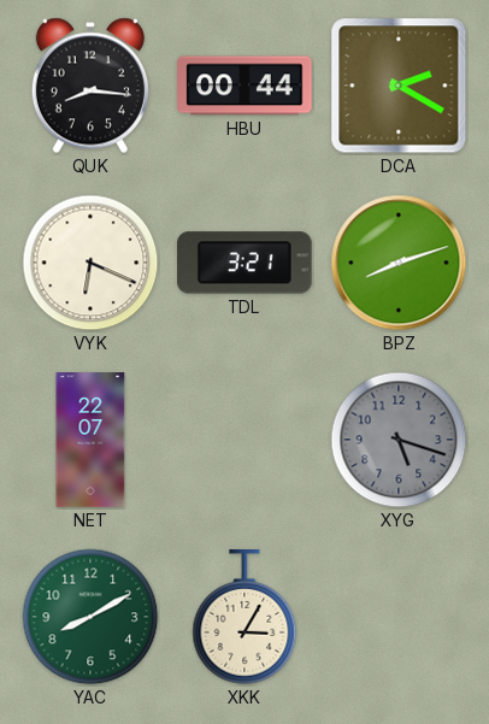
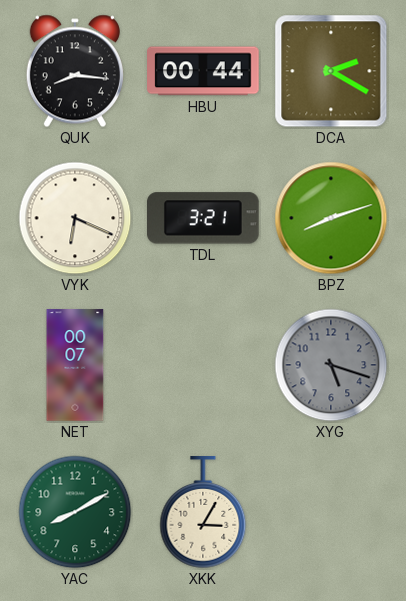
NET: 22:07 -> 00:07 (75, 365)
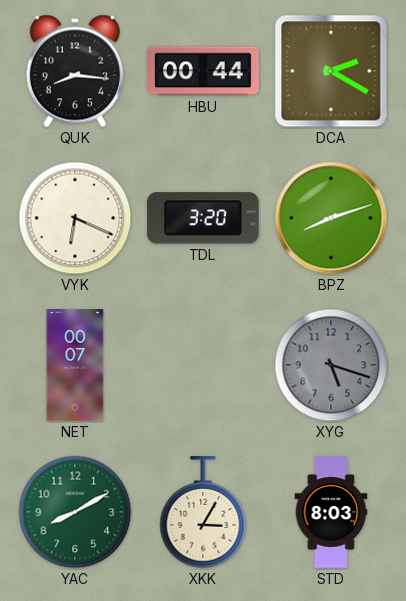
TDL: 3:21 -> 3:20 (204, 218)
STD: none -> 8:03 (331, 512)
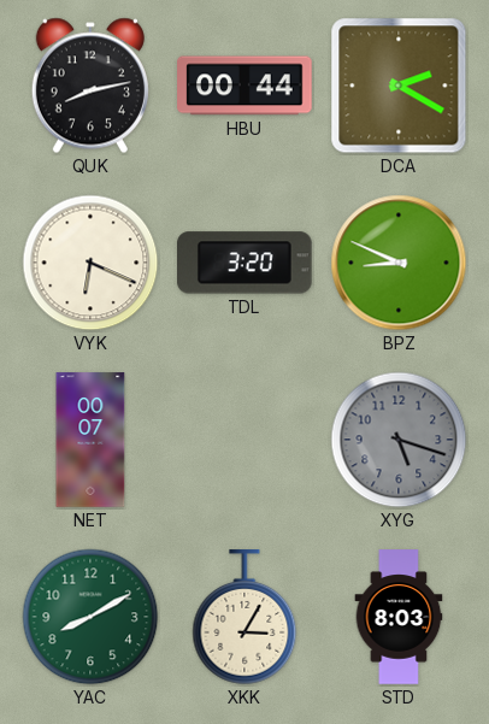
QUK: 8:16 -> 8:13 (90, 86)
BPZ: 8:12 -> 8:49 (399, 263)
